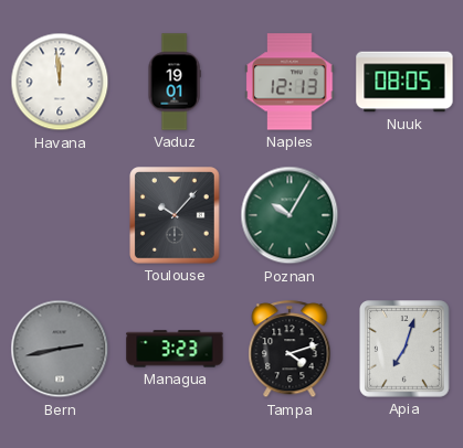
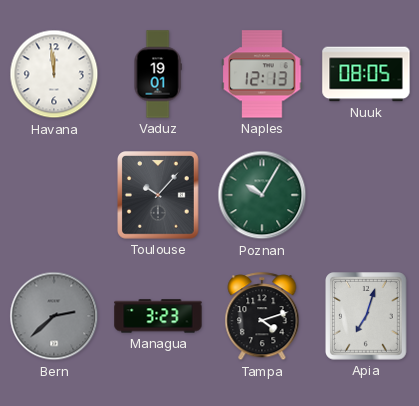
Bern: 2:43 -> 2:38 (54, 316)
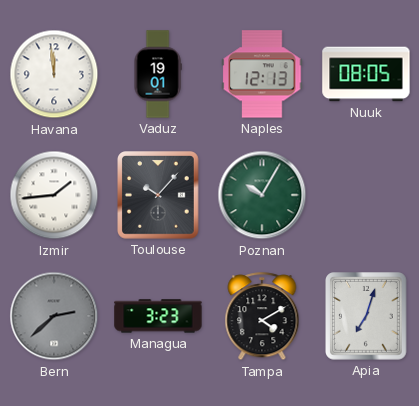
Izmir: none -> 1:44 (54, 195)
Tampa: 4:12 -> 4:10 (262, 317)
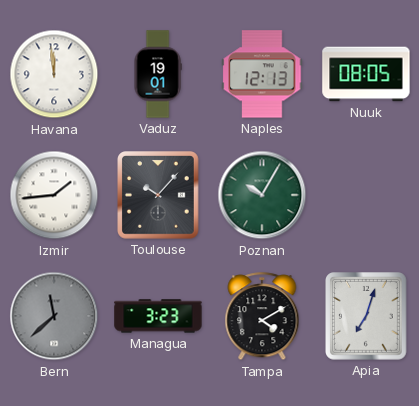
Bern: 2:38 -> 11:38 (54, 316)
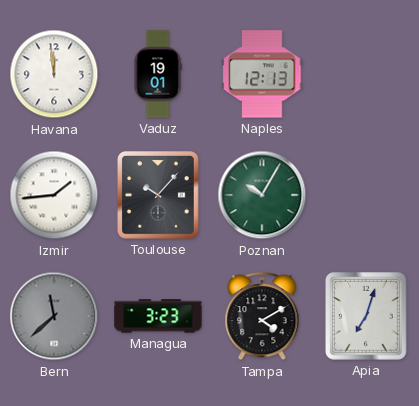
Nuuk: 08:05 -> none (366, 74)
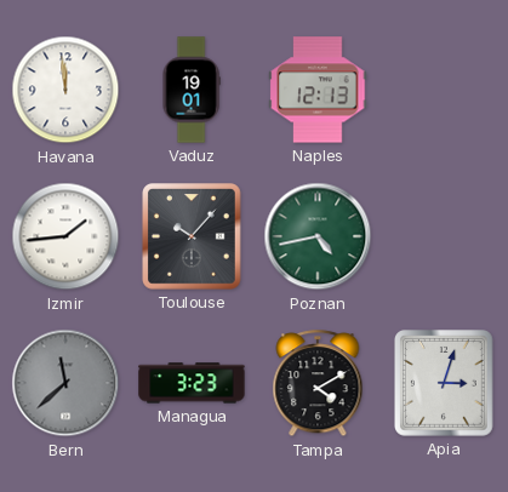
Poznan: 10:05 -> 4:43 (318, 236)
Apia: 7:03 -> 3:03 (445, 384)
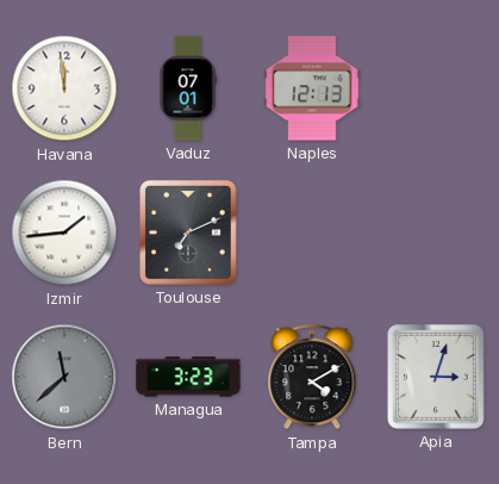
Vaduz: 19:01 -> 07:01 (188, 88)
Toulouse: 10:07 -> 7:11 (189, 234)
Poznan: 4:43 -> none (318, 236)
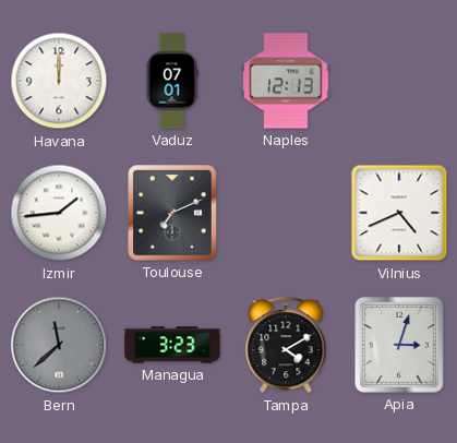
Havana: 11:59 -> 12:00 (59, 81)
Vilnius: none -> 4:41 (399, 213)
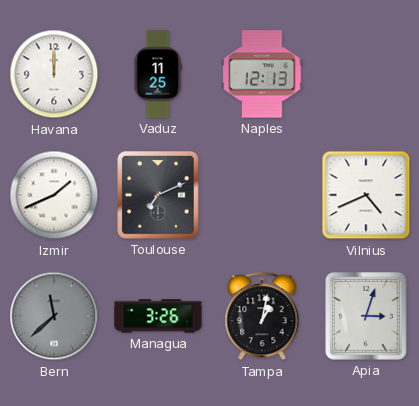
Vaduz: 07:01 -> 11:25 (158, 74)
Izmir: 1:44 -> 1:41 (54, 195)
Managua: 3:23 -> 3:26 (158, 316)
Tampa: 4:10 -> 1:02 (262, 317)
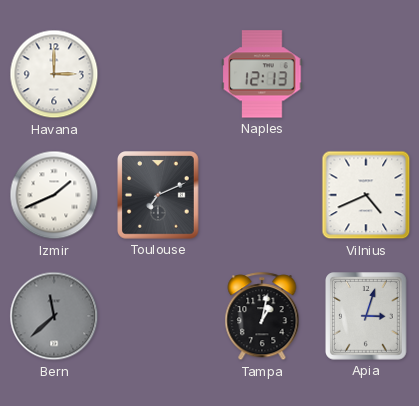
Havana: 12:00 -> 3:00 (54, 74)
Vaduz: 11:25 -> none (158, 74)
Managua: 3:26 -> none (158, 316)
